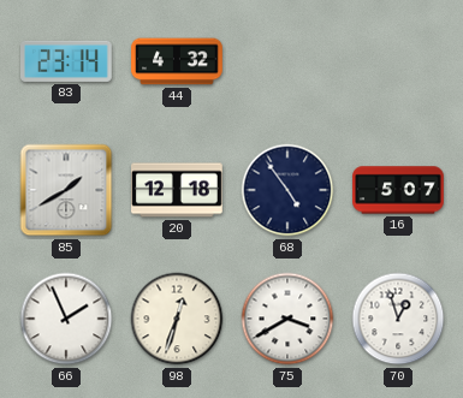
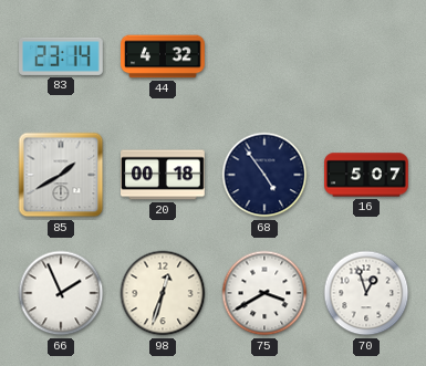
20: 12:18 -> 00:18 (164, 175)
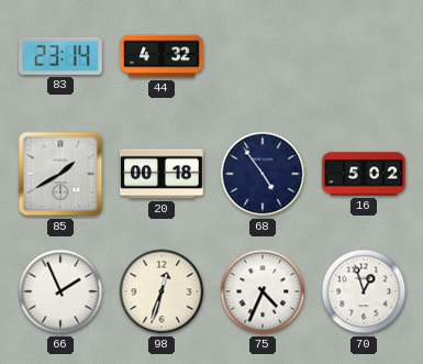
16: 5:07 -> 5:02 (364, 174)
75: 3:40 -> 4:34 (263, 291)
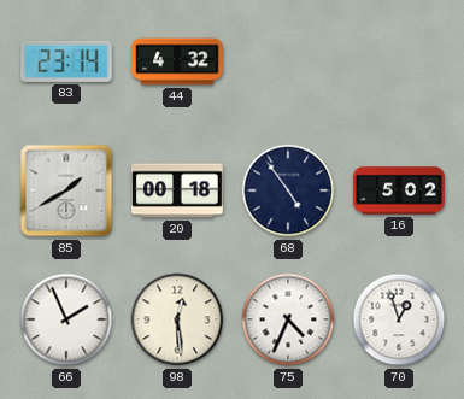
98: 12:33 -> 12:29 (177, 319)
